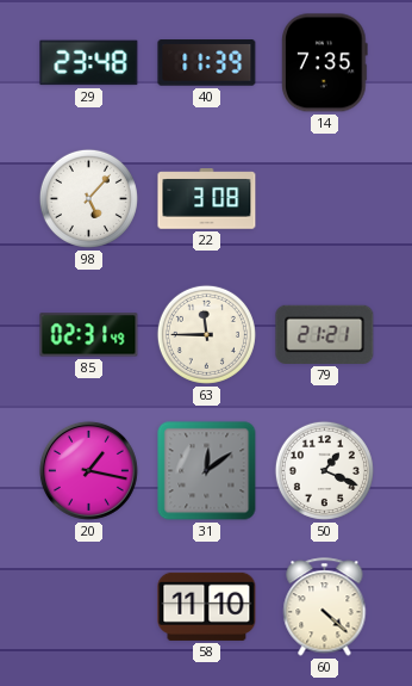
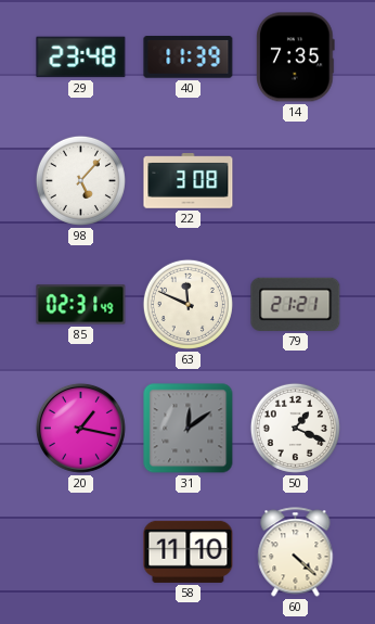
63: 11:45 -> 11:49 (187, 304)
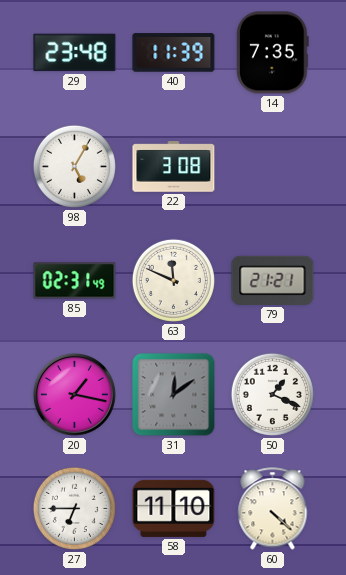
98: 5:07 -> 5:05 (74, 166)
27: none -> 6:45 (74, 508)
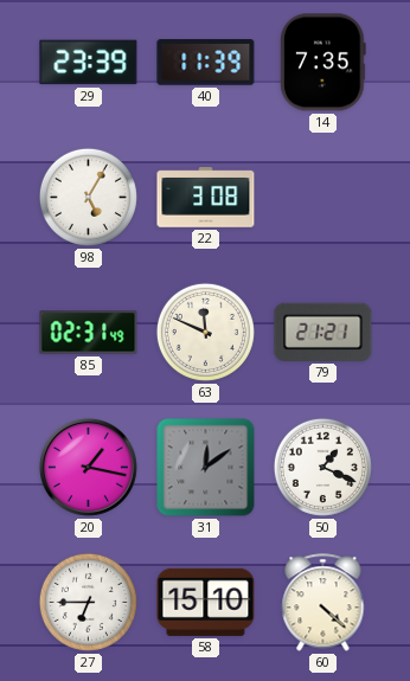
29: 23:48 -> 23:39 (89, 63)
58: 11:10 -> 15:10 (206, 602)
